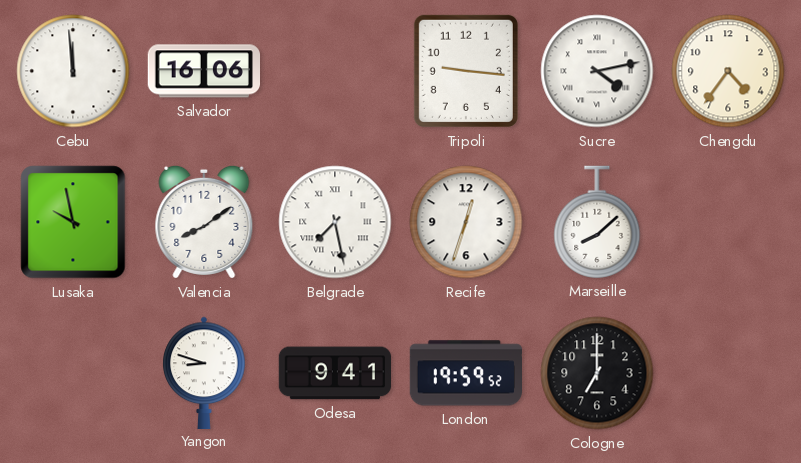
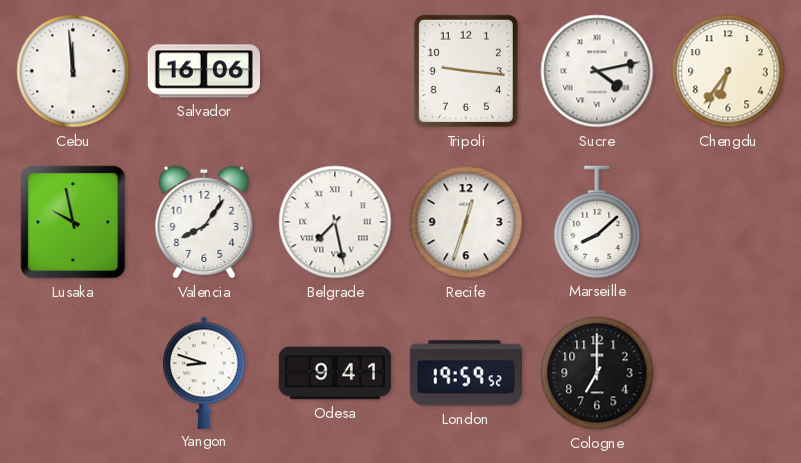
Chengdu: 4:36 -> 6:36 (728, 71)
Valencia: 8:09 -> 8:06 (204, 222)
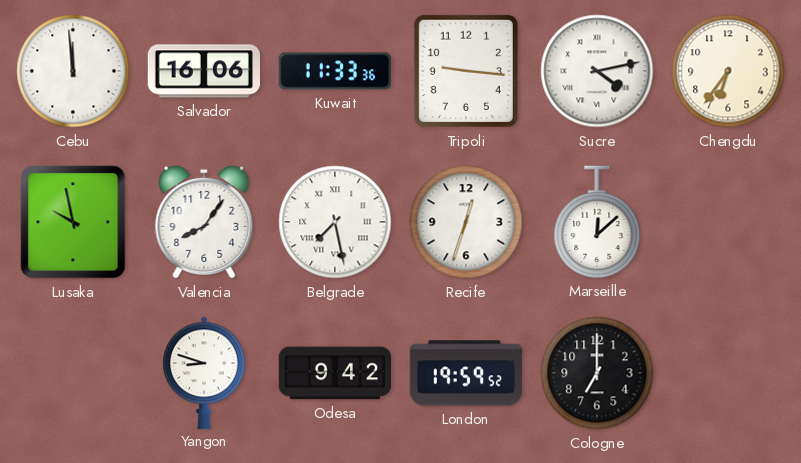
Kuwait: none -> 11:33 (335, 71)
Marseille: 8:08 -> 12:08 (597, 222)
Odesa: 9:41 -> 9:42 (335, 373)
